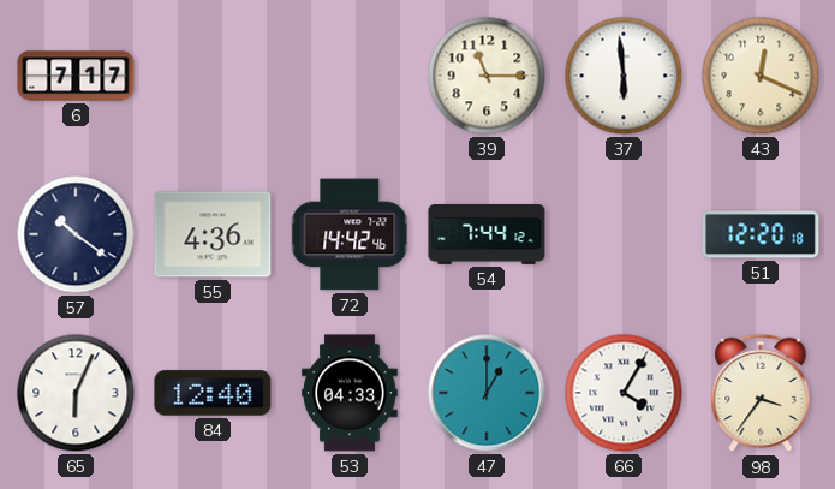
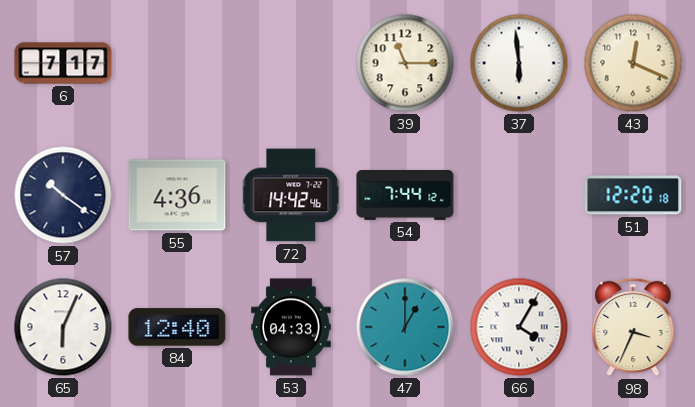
98: 3:36 -> 3:34 (633, 327)
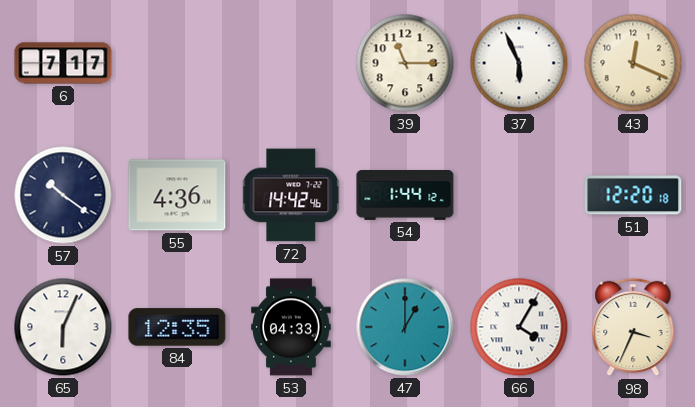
37: 5:59 -> 5:56 (519, 63)
54: 7:44 -> 1:44 (405, 196)
84: 12:40 -> 12:35 (177, 327)
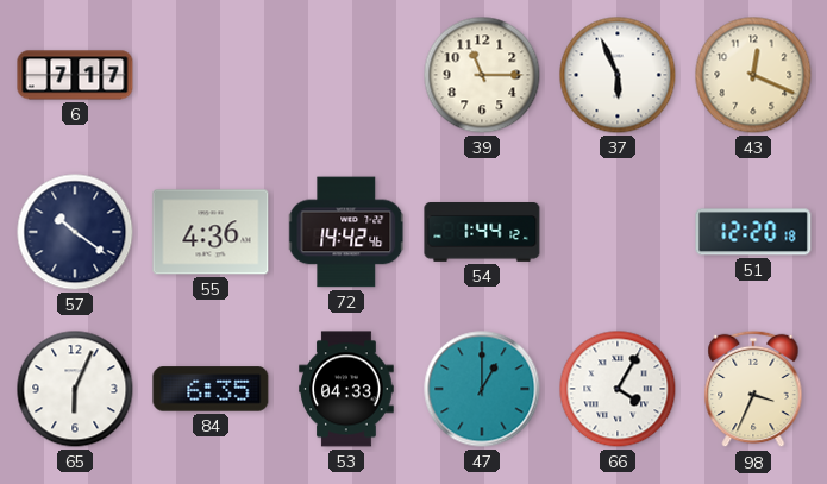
84: 12:35 -> 6:35 (211, 389)
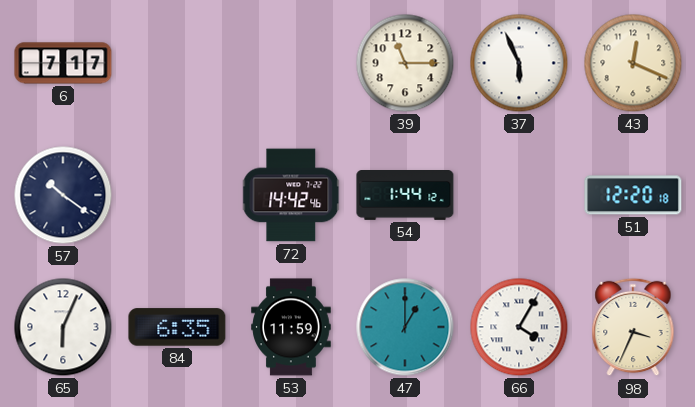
55: 4:36 -> none (211, 232)
53: 04:33 -> 11:59 (291, 327)
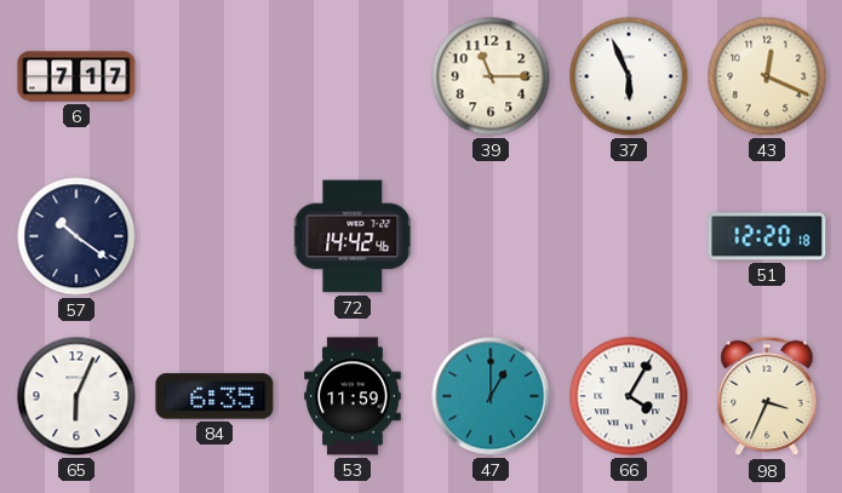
54: 1:44 -> none (405, 196)
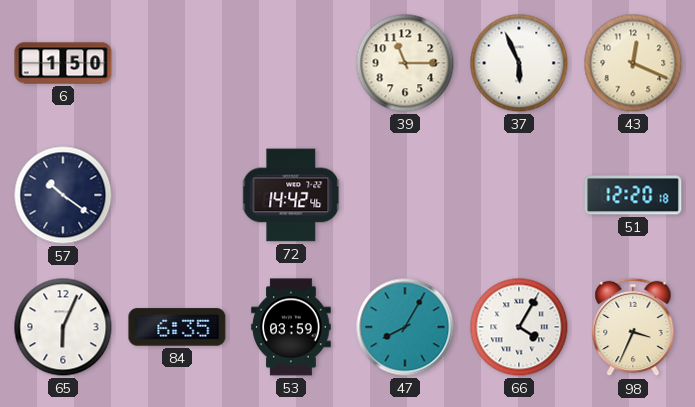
6: 7:17 -> 1:50 (63, 63)
53: 11:59 -> 03:59 (291, 327)
47: 1:00 -> 8:05 (405, 327)
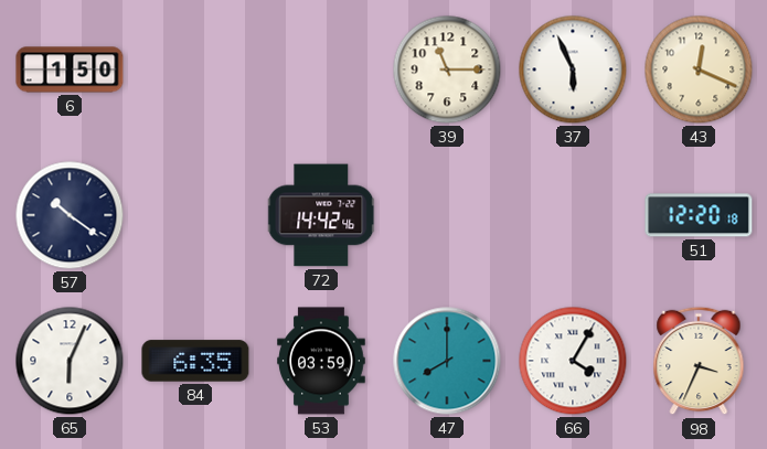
47: 8:05 -> 8:00 (447, 361)
